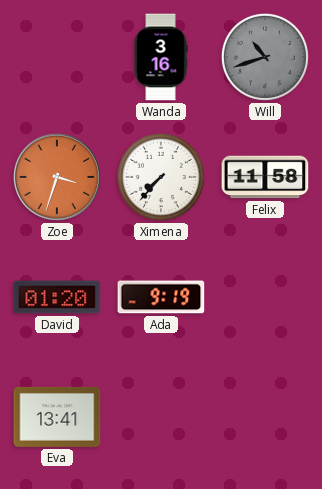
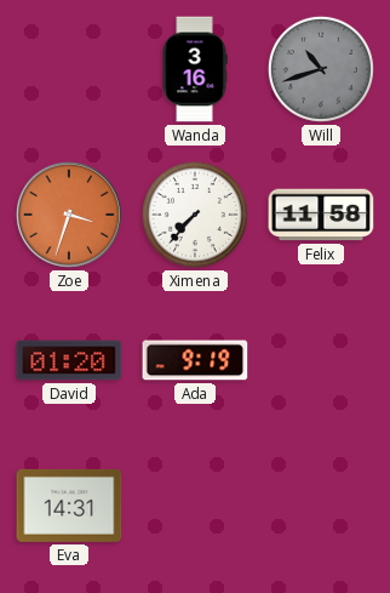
Eva: 13:41 -> 14:31 (69, 506)
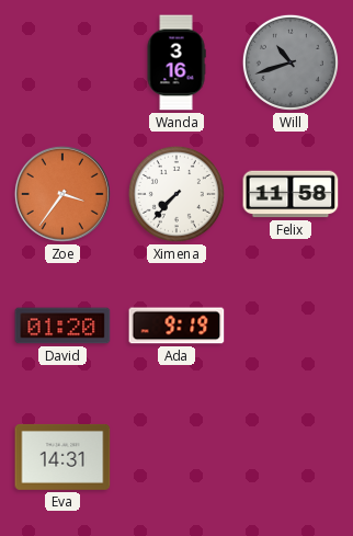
Zoe: 3:33 -> 3:36 (62, 194)
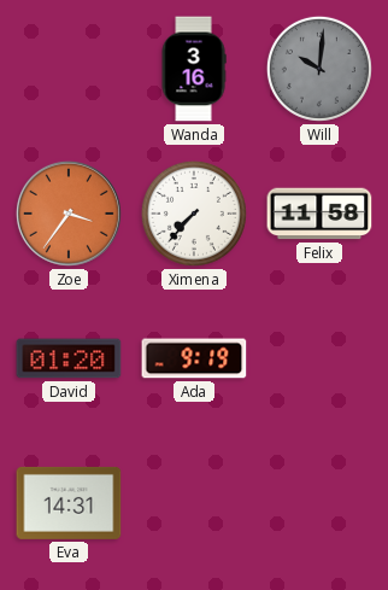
Will: 10:42 -> 10:01 (319, 69)
